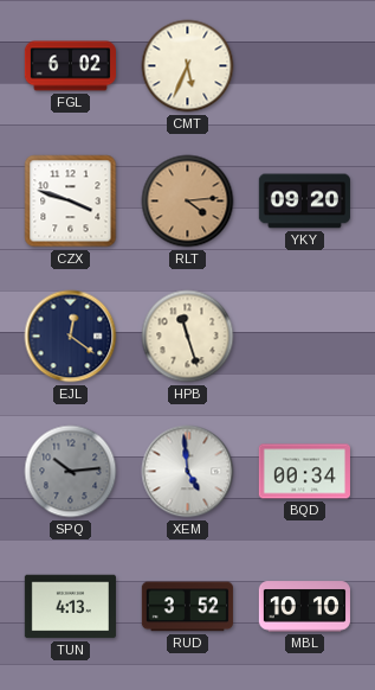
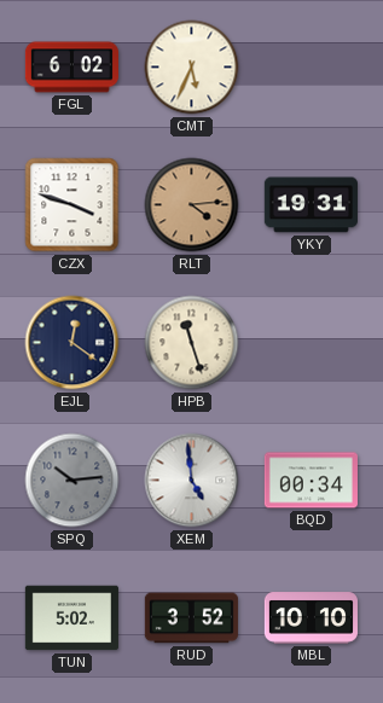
YKY: 09:20 -> 19:31 (311, 205)
TUN: 4:13 -> 5:02 (71, 618)
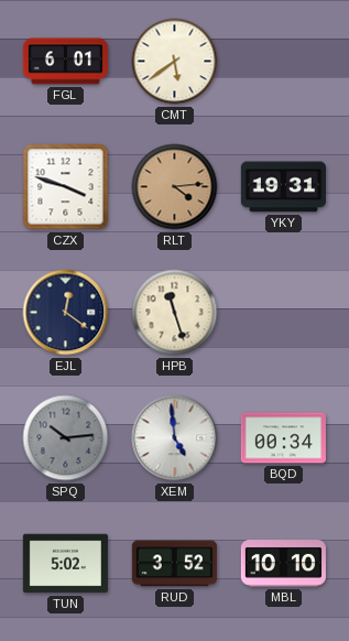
FGL: 6:02 -> 6:01 (65, 62)
CMT: 5:34 -> 5:39 (175, 62)
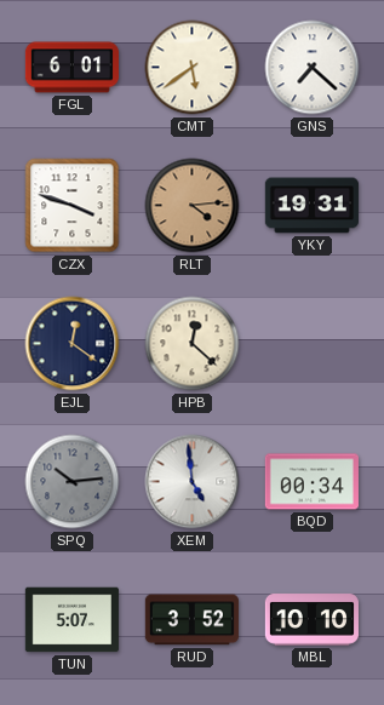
GNS: none -> 7:22 (313, 68)
HPB: 11:27 -> 12:22 (193, 344)
TUN: 5:02 -> 5:07 (71, 620)
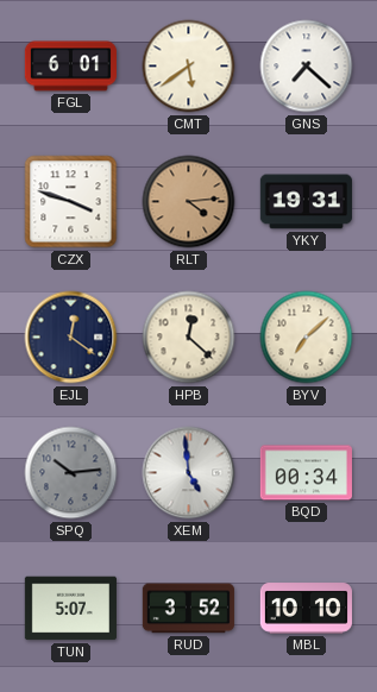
BYV: none -> 7:08 (307, 338)
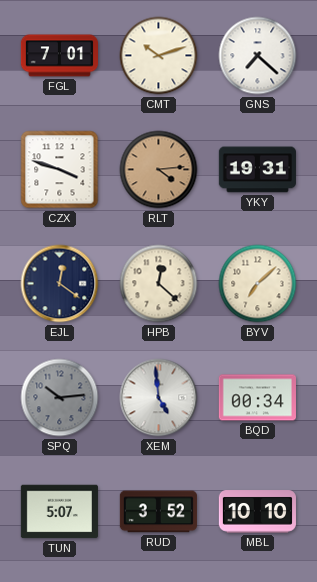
FGL: 6:01 -> 7:01 (59, 56)
CMT: 5:39 -> 10:12 (159, 56)
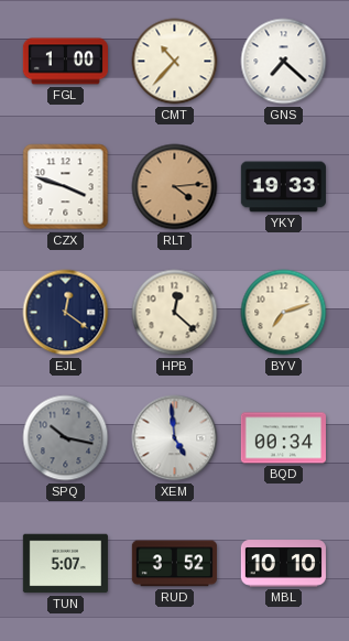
FGL: 7:01 -> 1:00 (65, 62)
CMT: 10:12 -> 10:37 (175, 62)
YKY: 19:31 -> 19:33 (283, 187)
BYV: 7:08 -> 7:12 (284, 313)
SPQ: 10:14 -> 10:17 (66, 438)
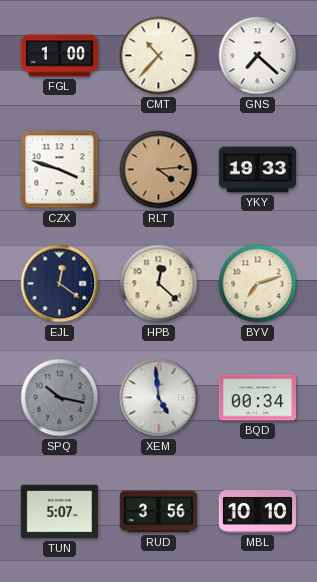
RUD: 3:52 -> 3:56 (158, 512)
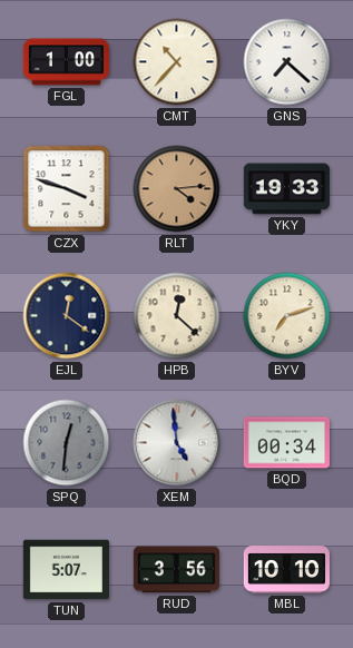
SPQ: 10:17 -> 12:31 (67, 443)
